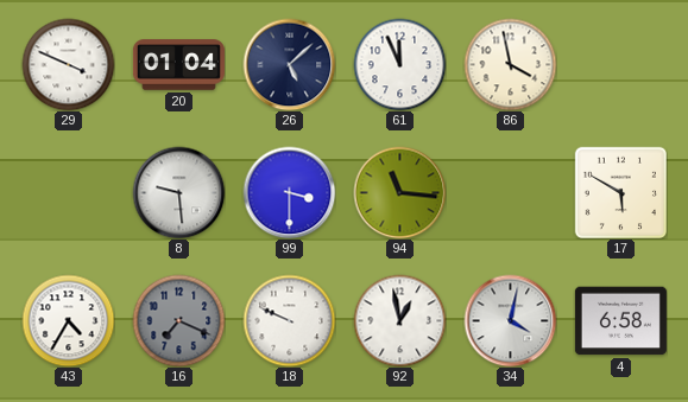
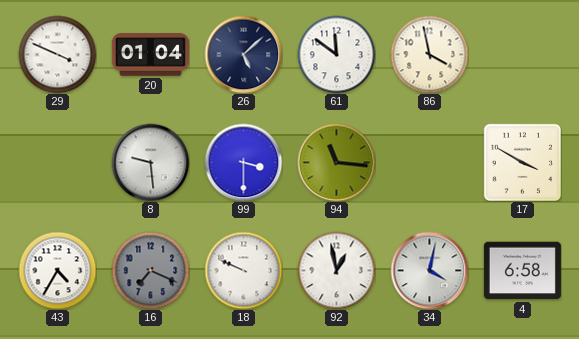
61: 11:56 -> 11:51 (336, 54)
17: 5:50 -> 3:50 (522, 162)
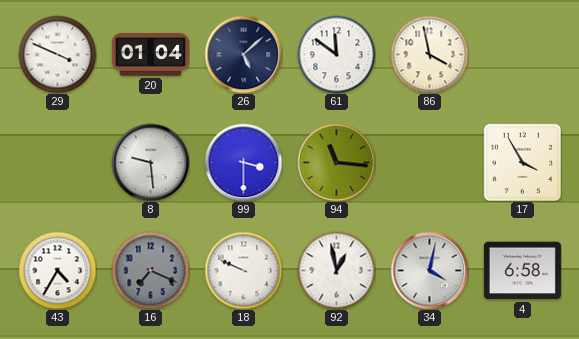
17: 3:50 -> 3:55 (522, 162)
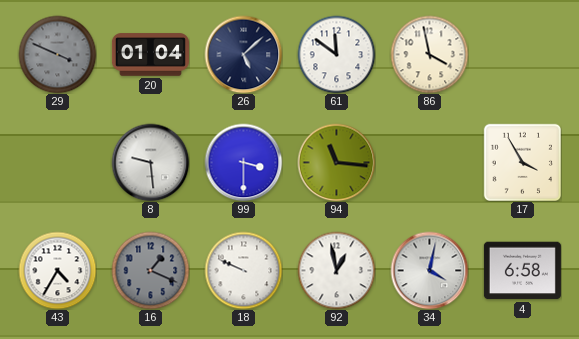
29 dial: white -> grey (57, 54)
16: 7:19 -> 1:19 (150, 270)
